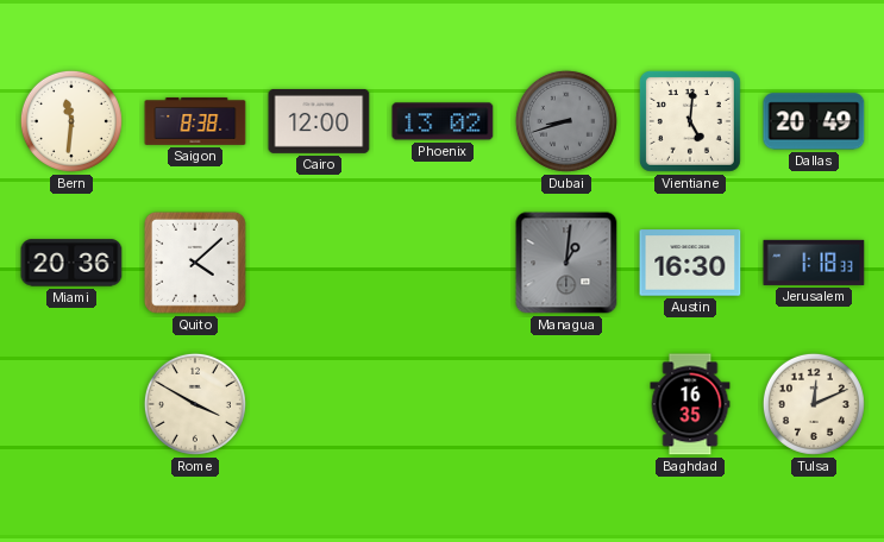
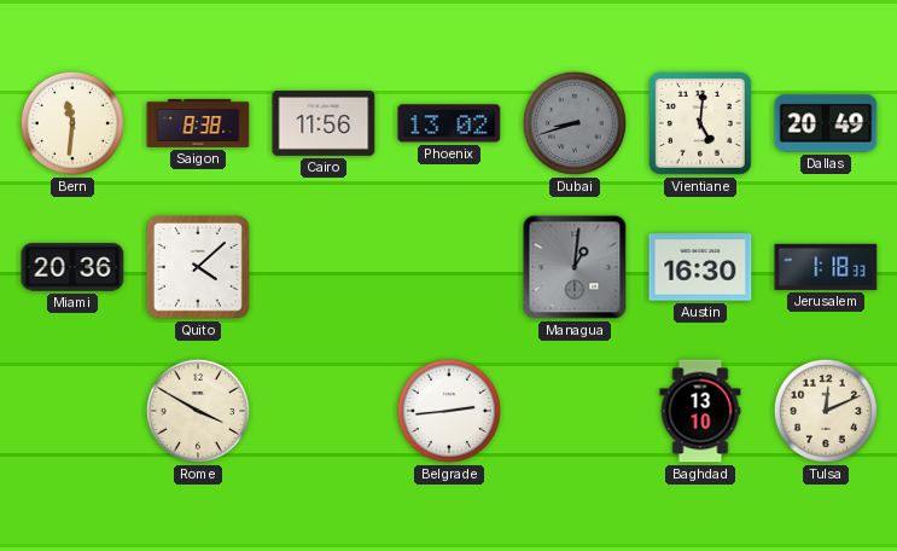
Cairo: 12:00 -> 11:56 (324, 123)
Belgrade: none -> 2:44 (449, 411)
Baghdad: 16:35 -> 13:10 (700, 411)
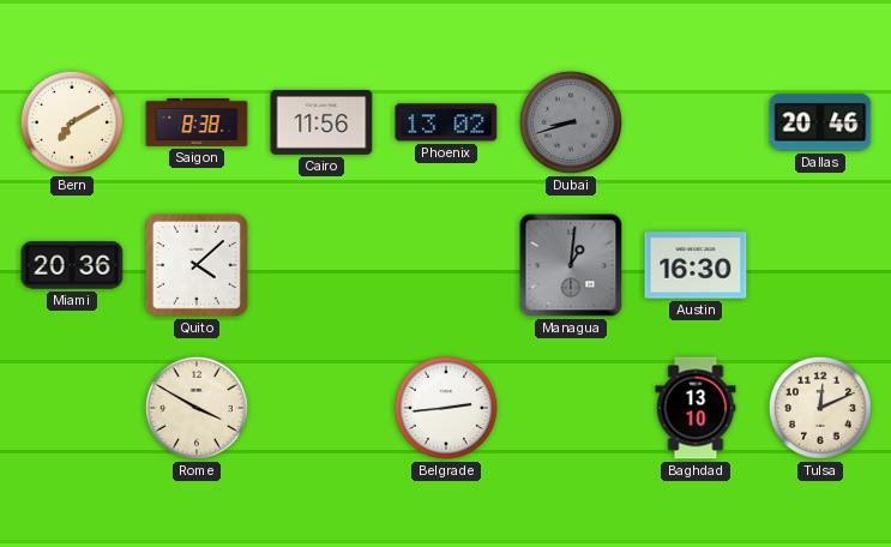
Bern: 11:31 -> 7:10 (72, 122)
Vientiane: 5:01 -> none (700, 123)
Dallas: 20:49 -> 20:46 (820, 122)
Jerusalem: 1:18 -> none (826, 267)
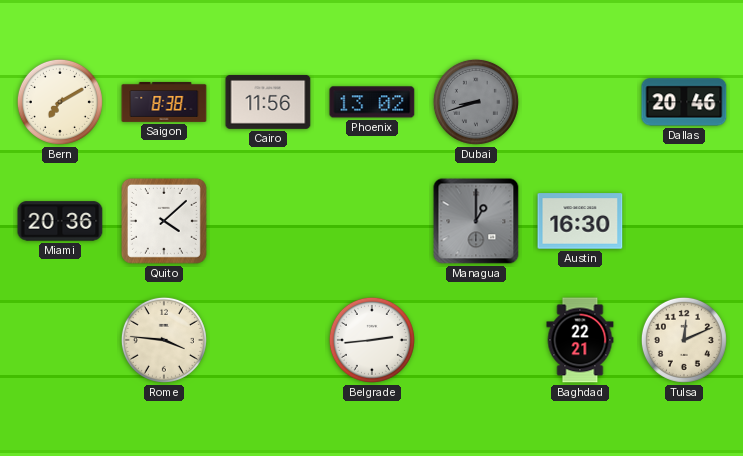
Managua: 1:01 -> 1:00 (476, 221)
Rome: 3:50 -> 3:46 (164, 340)
Baghdad: 13:10 -> 22:21 (580, 340)
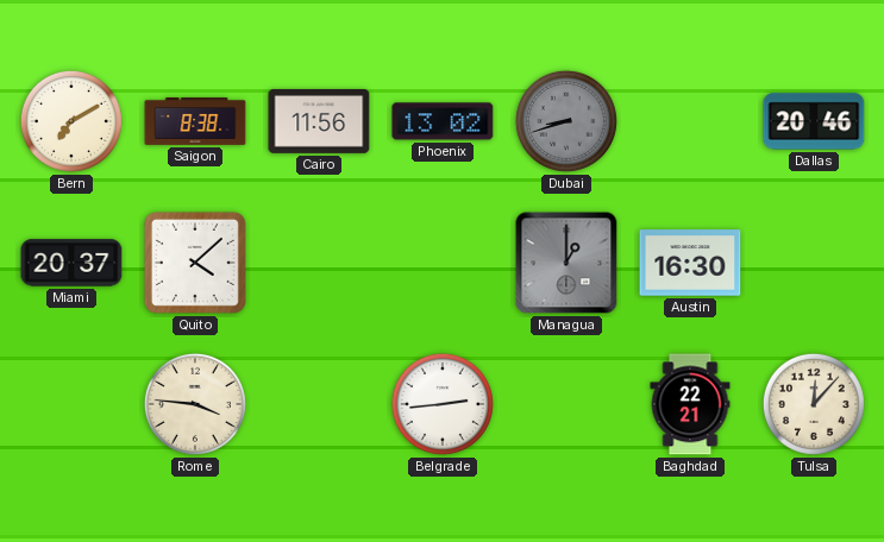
Miami: 20:36 -> 20:37 (71, 263)
Tulsa: 12:11 -> 12:07 (814, 404)
